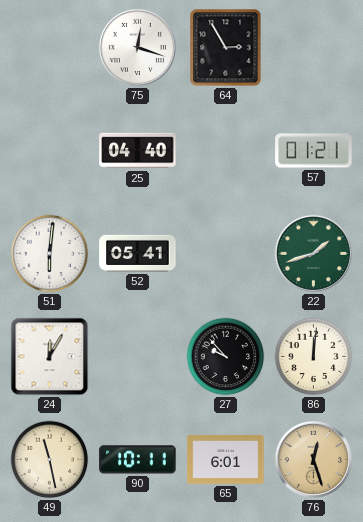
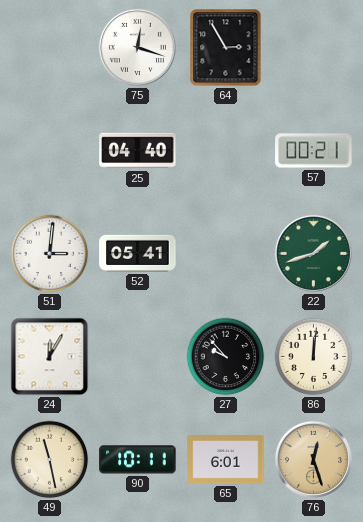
57: 01:21 -> 00:21 (314, 151)
51: 6:01 -> 3:01 (50, 254)
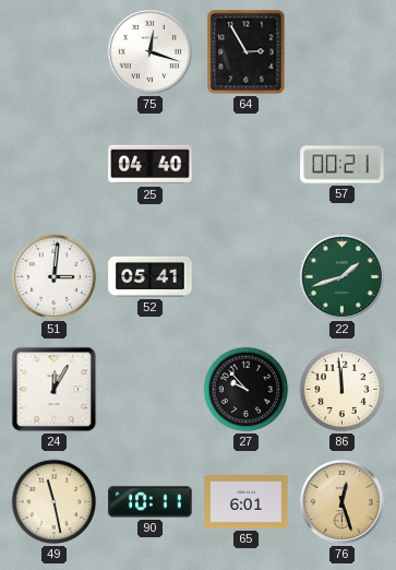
86: 12:01 -> 11:59 (343, 390)
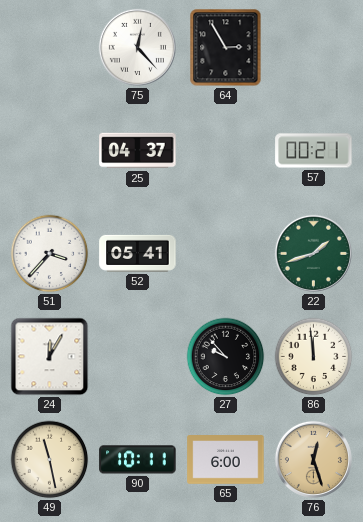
75: 12:18 -> 12:23 (137, 47)
25: 04:40 -> 04:37 (138, 151)
51: 3:01 -> 3:37 (50, 254)
65: 6:01 -> 6:00 (226, 460)
